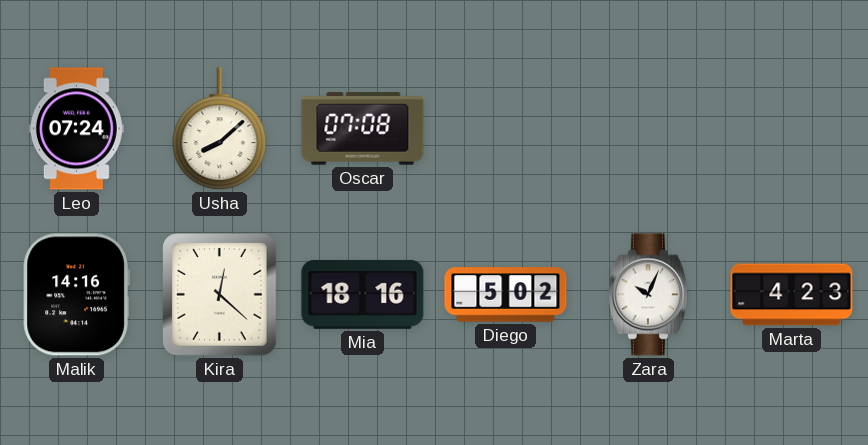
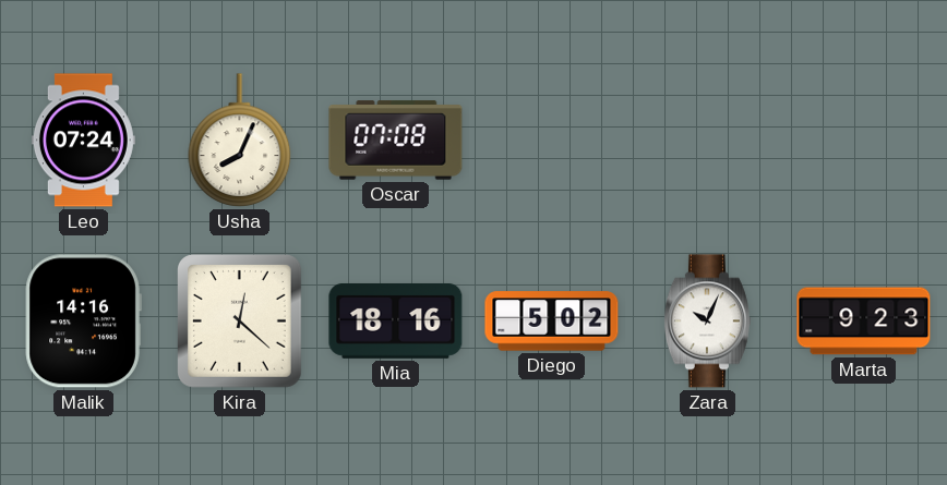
Usha: 8:08 -> 8:04 (240, 141)
Marta: 4:23 -> 9:23 (864, 322)
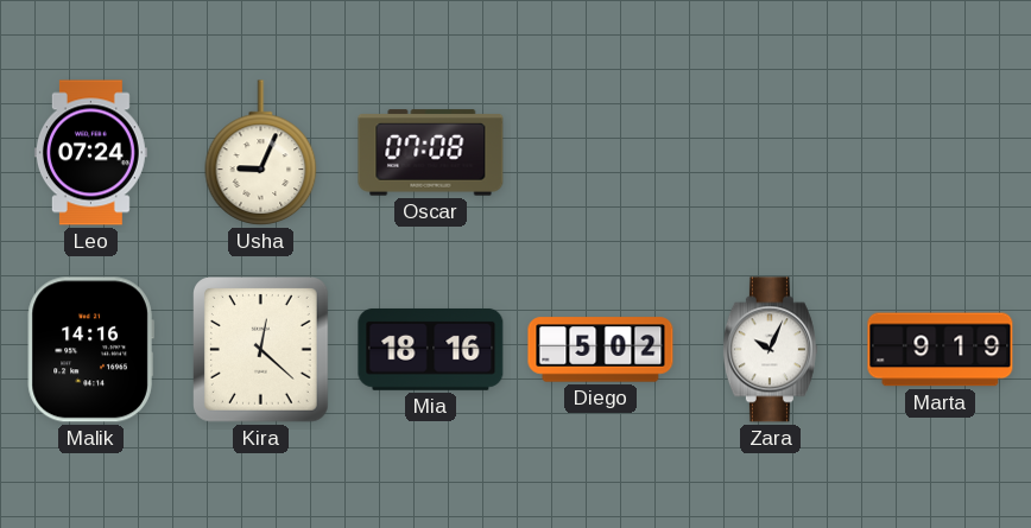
Usha: 8:04 -> 9:04 (261, 153)
Marta: 9:23 -> 9:19 (941, 350)
